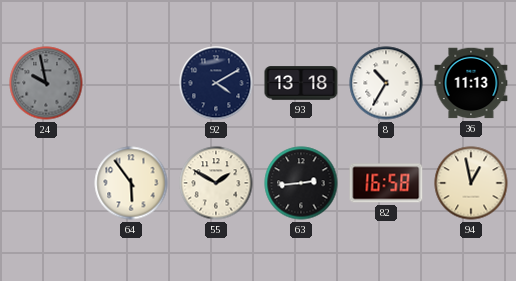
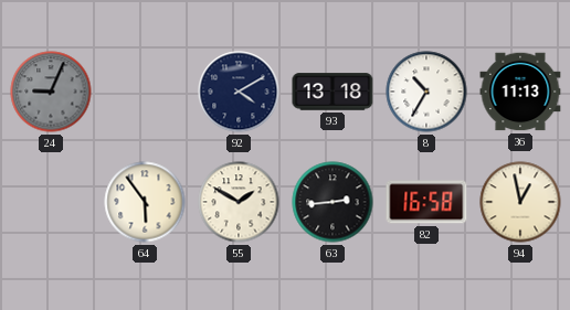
24: 9:58 -> 9:04 (51, 92)
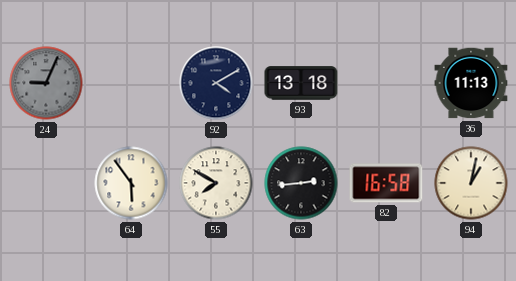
8: 10:35 -> none (426, 92)
55: 1:50 -> 7:50 (216, 183)
94: 12:58 -> 1:02 (471, 183)
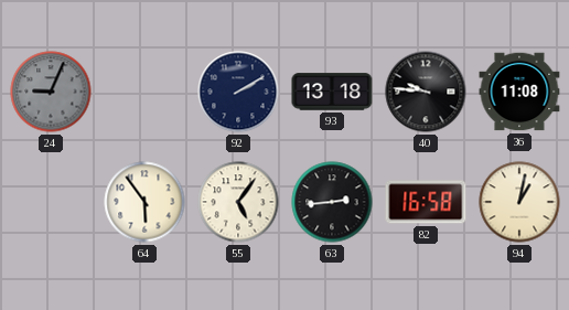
92: 4:10 -> 2:10 (238, 92)
40: none -> 9:46 (426, 92)
36: 11:13 -> 11:08 (519, 92)
55: 7:50 -> 5:06 (238, 202)
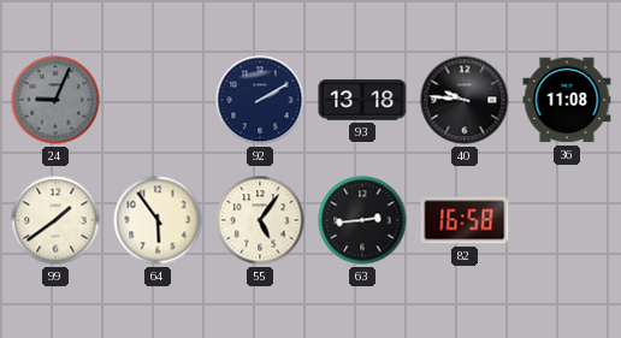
99: none -> 1:39 (55, 220)
94: 1:02 -> none (519, 202)
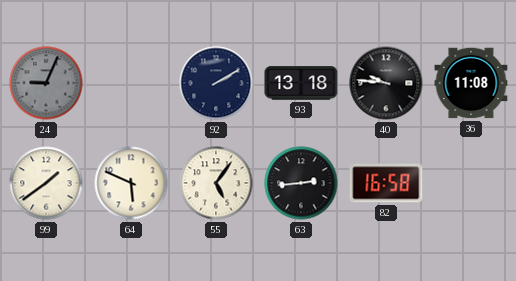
64: 5:54 -> 5:49 (131, 183)
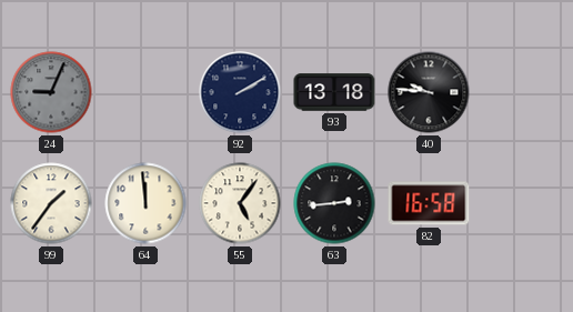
36: 11:08 -> none (471, 83)
99: 1:39 -> 1:36 (51, 203)
64: 5:49 -> 11:59 (145, 203)
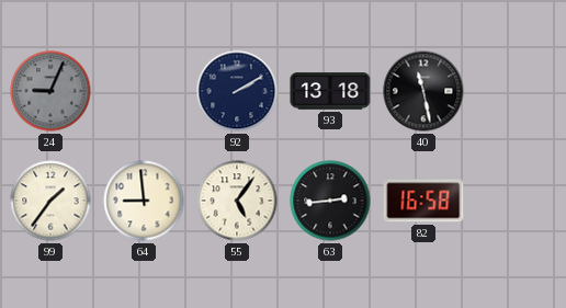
40: 9:46 -> 11:28 (423, 91)
64: 11:59 -> 8:59 (144, 201)
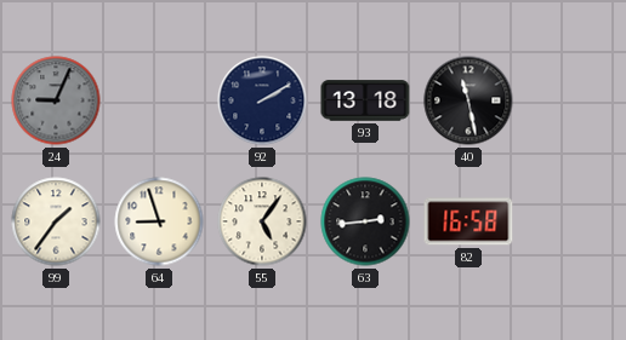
64: 8:59 -> 8:57 (159, 221)
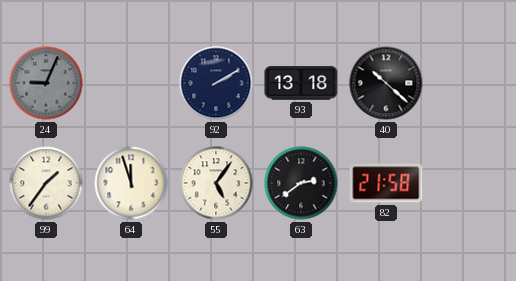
40: 11:28 -> 10:22 (386, 83)
64: 8:57 -> 11:57 (131, 183)
63: 2:44 -> 2:39 (301, 183)
82: 16:58 -> 21:58 (386, 183)
